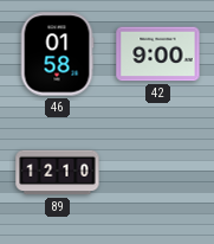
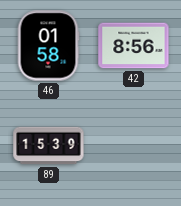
42: 9:00 -> 8:56 (134, 46)
89: 12:10 -> 15:39 (49, 146)
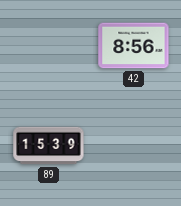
46: 01:58 -> none (48, 46)
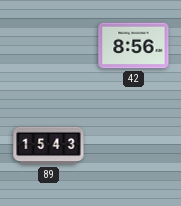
89: 15:39 -> 15:43 (49, 146)
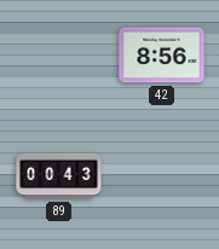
89: 15:43 -> 00:43 (59, 176)
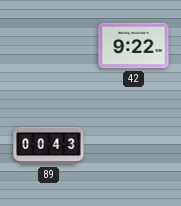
42: 8:56 -> 9:22 (134, 46)
